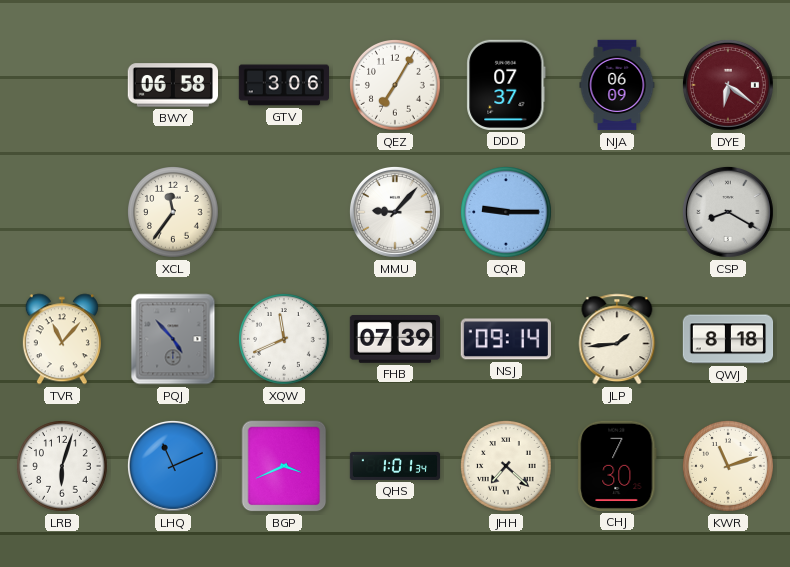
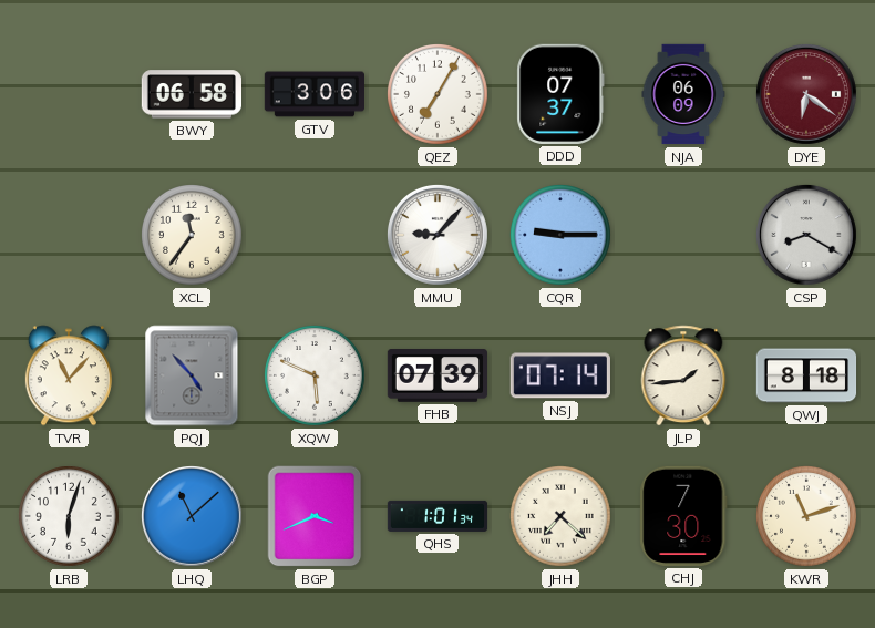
XQW: 11:41 -> 5:49 (316, 377)
NSJ: 09:14 -> 07:14 (560, 375)
LHQ: 11:11 -> 11:08 (192, 516)
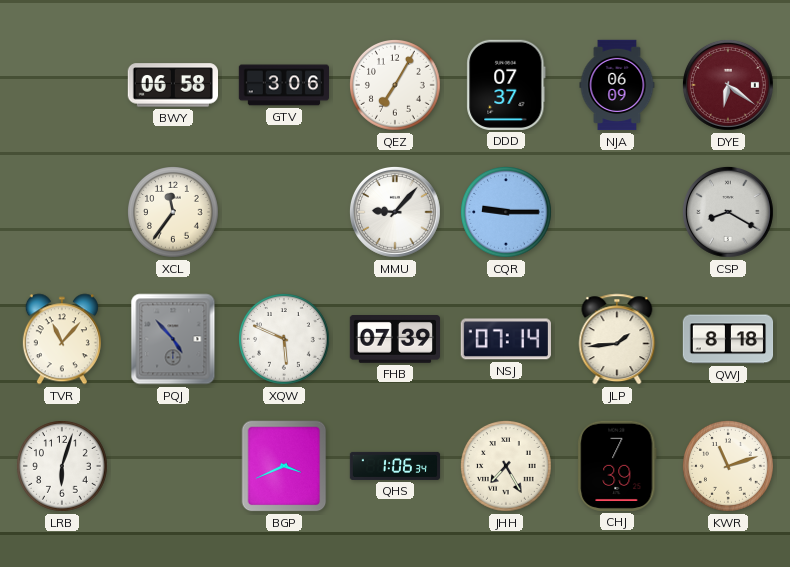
LHQ: 11:08 -> none (192, 516)
QHS: 1:01 -> 1:06 (395, 466)
JHH: 7:22 -> 7:25 (507, 467)
CHJ: 7:30 -> 7:39 (617, 466)
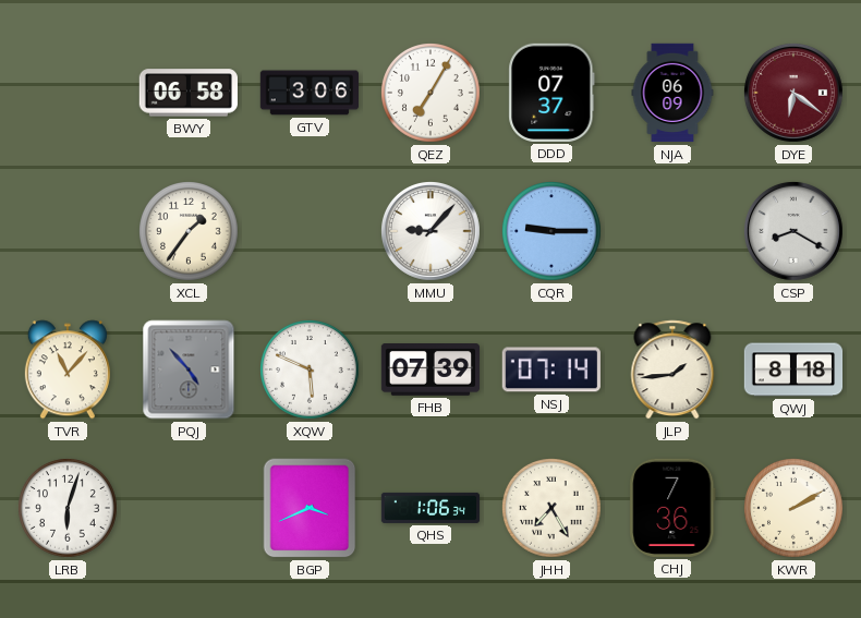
XCL: 11:36 -> 1:36 (190, 232)
CHJ: 7:39 -> 7:36 (672, 508)
KWR: 11:12 -> 2:10 (795, 509)
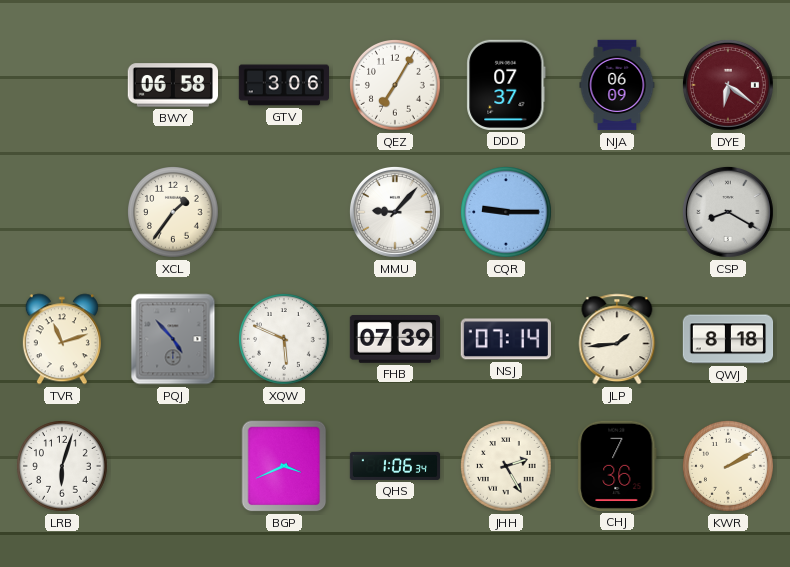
TVR: 11:07 -> 11:12 (62, 339)
JHH: 7:25 -> 2:25 (507, 467)
